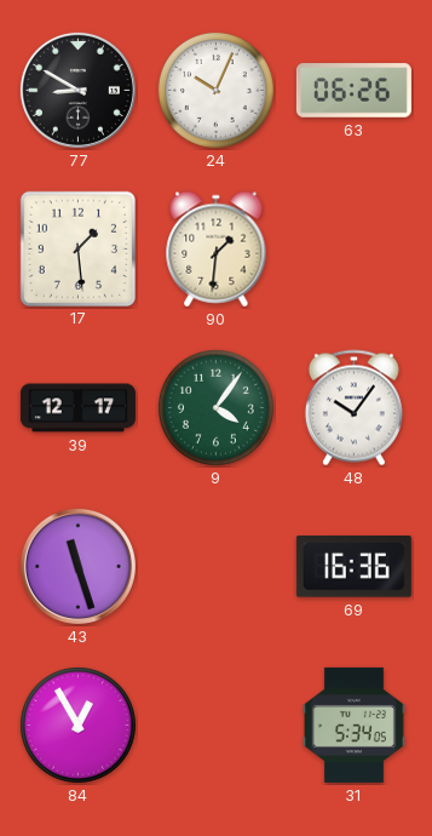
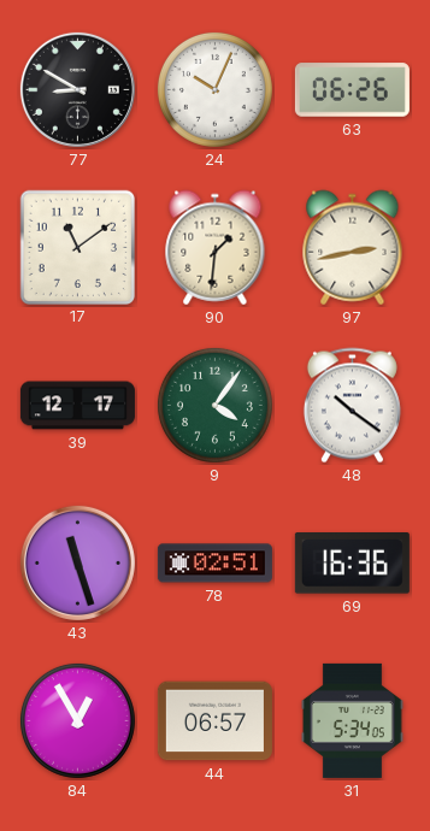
17: 1:29 -> 11:09 (77, 247)
97: none -> 2:43 (353, 248)
48: 10:06 -> 10:21 (352, 406)
78: none -> 02:51 (214, 564)
44: none -> 06:57 (214, 721)
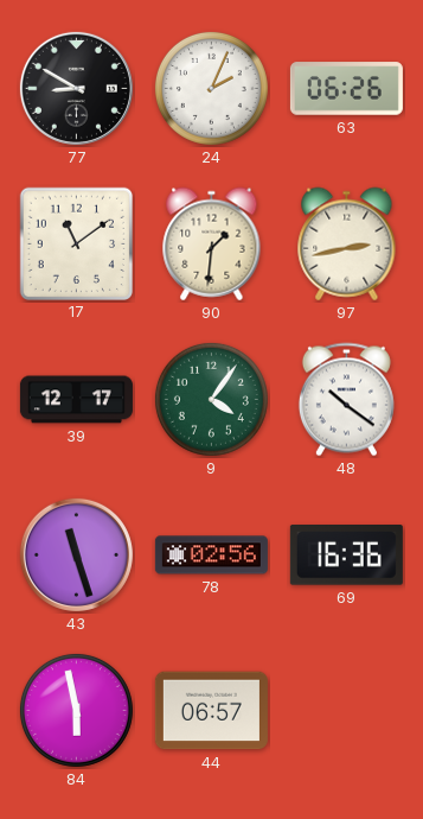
24: 10:04 -> 2:04 (211, 88)
78: 02:51 -> 02:56 (211, 555)
84: 12:55 -> 5:58 (76, 710)
31: 5:34 -> none (352, 720)
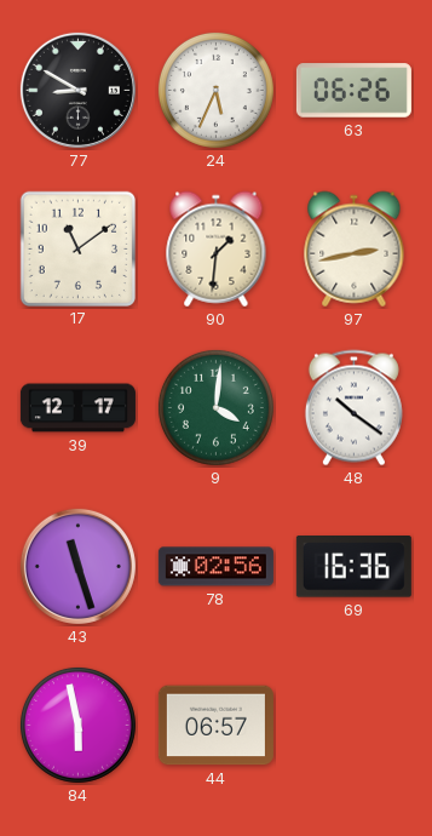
24: 2:04 -> 5:34 (215, 90)
9: 4:06 -> 4:01 (215, 407)
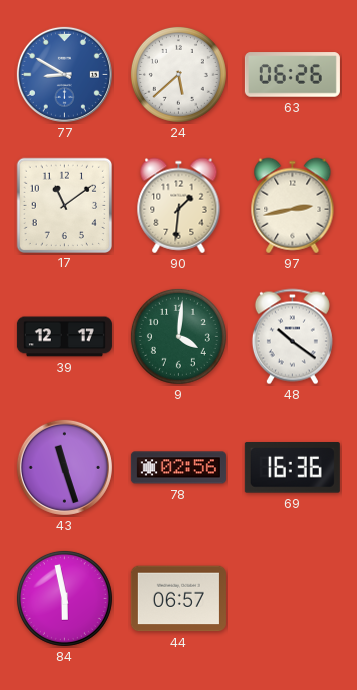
77 dial: black -> blue (64, 74)
24: 5:34 -> 5:38 (178, 74)
